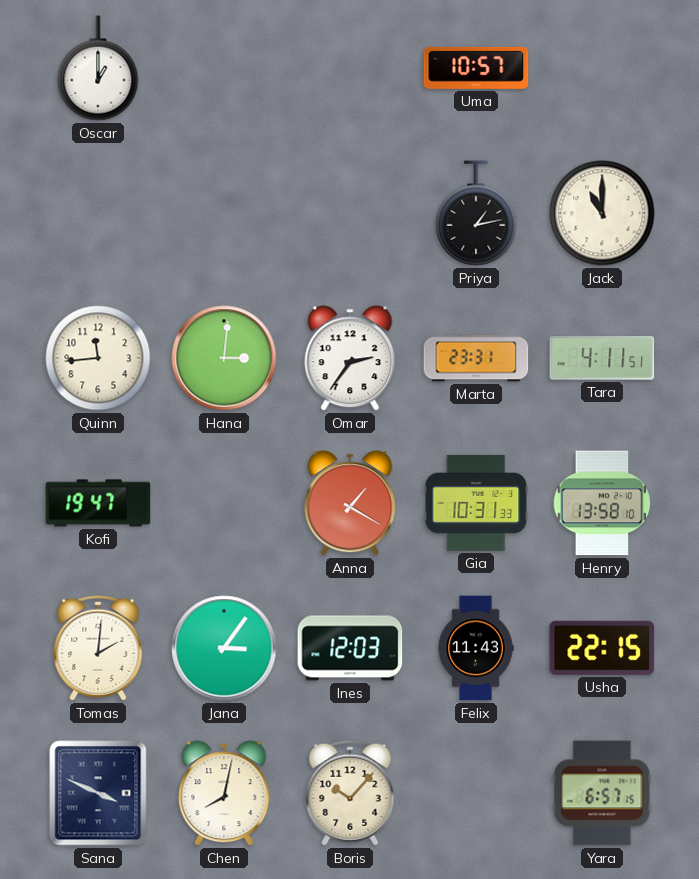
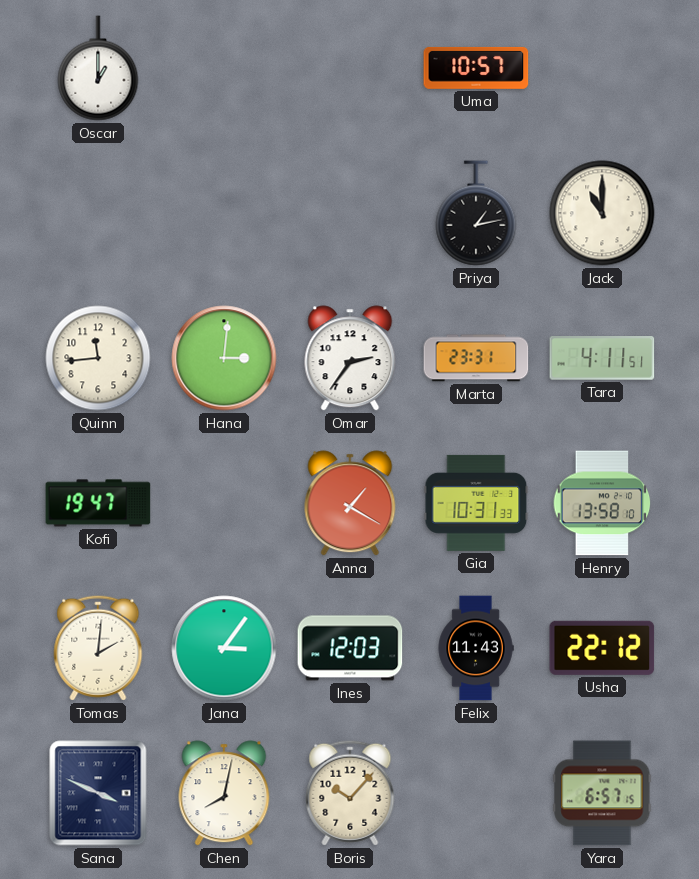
Usha: 22:15 -> 22:12 (602, 648)
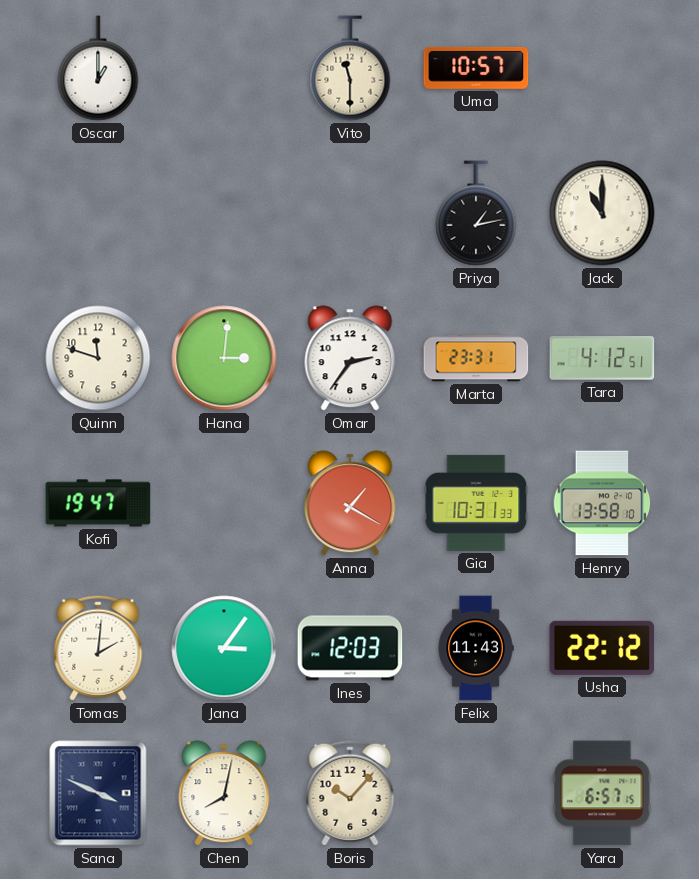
Vito: none -> 11:30 (350, 68)
Quinn: 11:44 -> 11:48 (98, 358)
Tara: 4:11 -> 4:12 (602, 359)
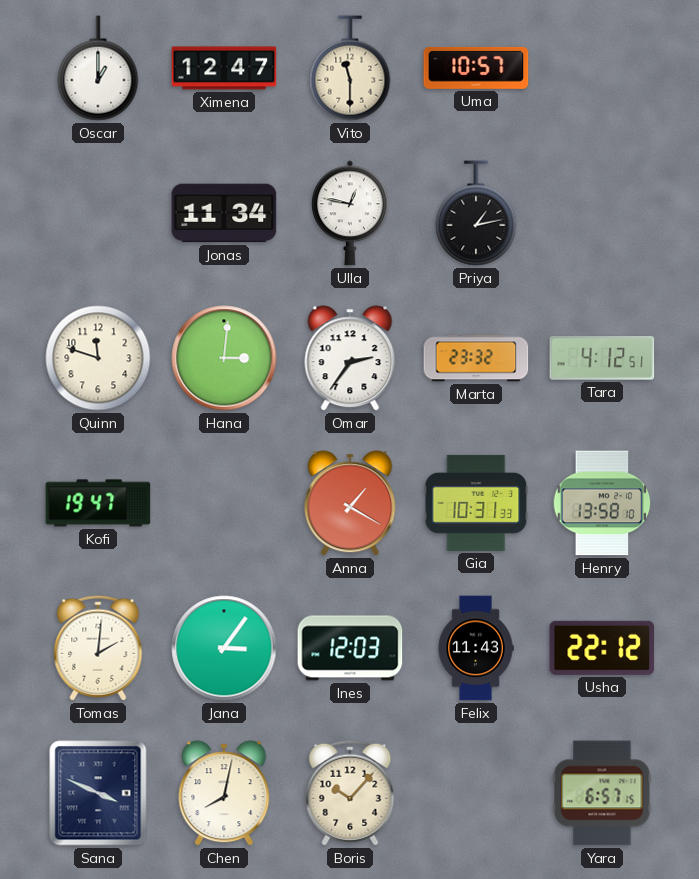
Ximena: none -> 12:47 (224, 68)
Jonas: none -> 11:34 (224, 213)
Ulla: none -> 12:47 (350, 213)
Jack: 11:00 -> none (602, 213)
Marta: 23:31 -> 23:32 (476, 358)
